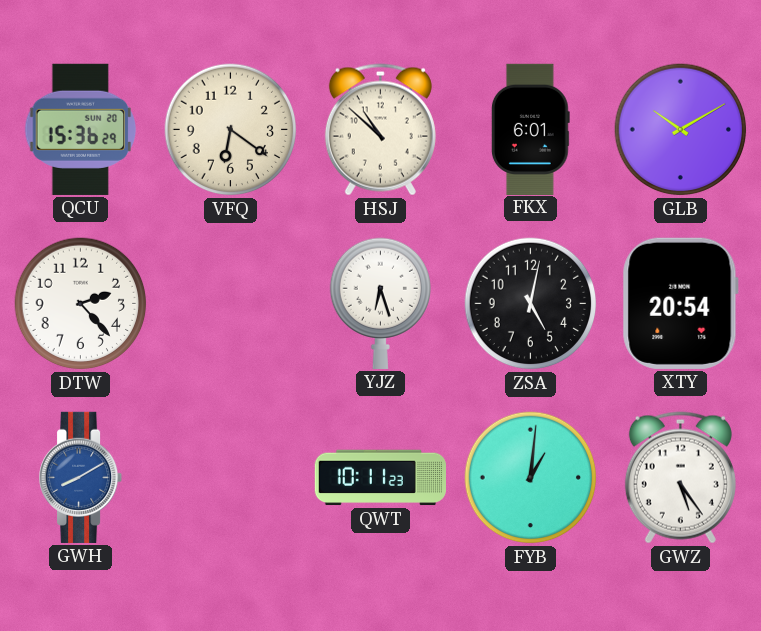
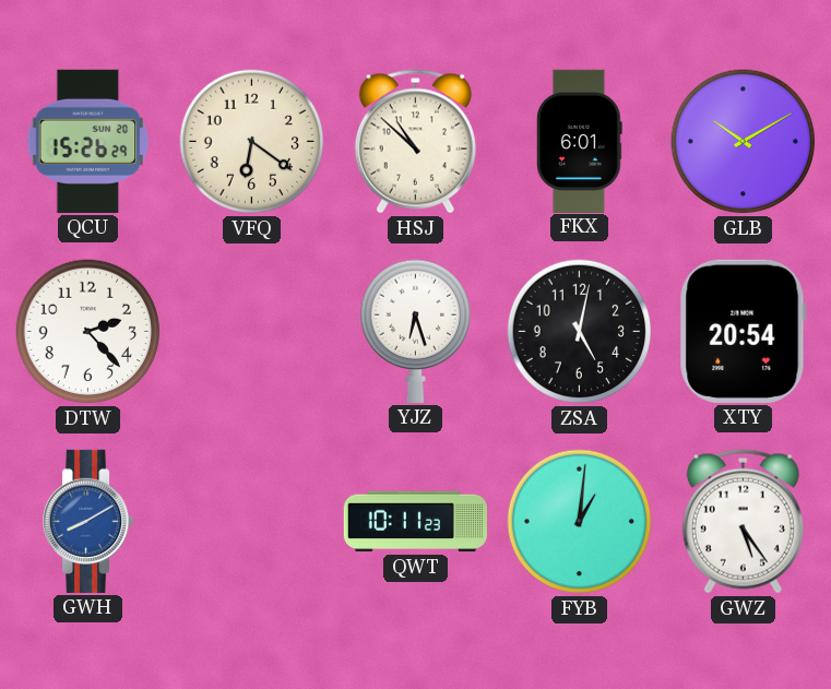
QCU: 15:36 -> 15:26 (88, 141)
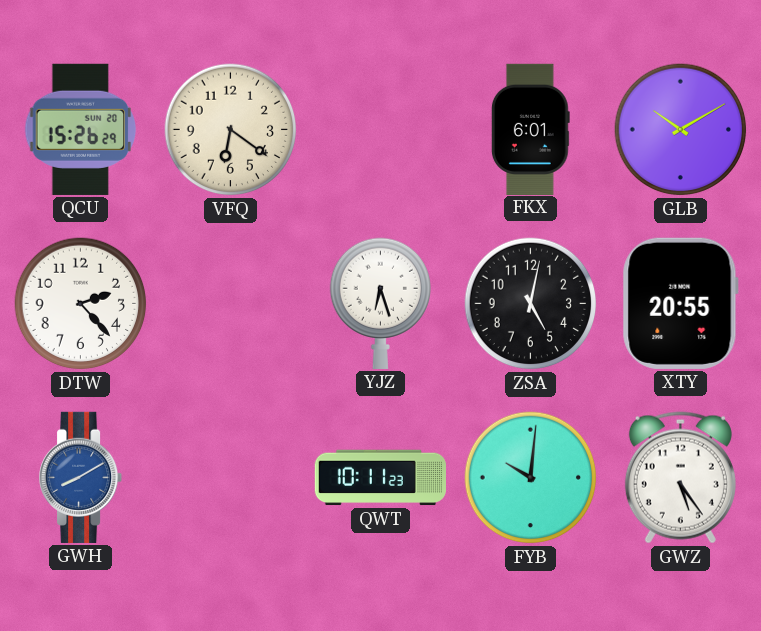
HSJ: 10:52 -> none (415, 142)
XTY: 20:54 -> 20:55 (680, 303)
FYB: 1:01 -> 10:01 (531, 478)
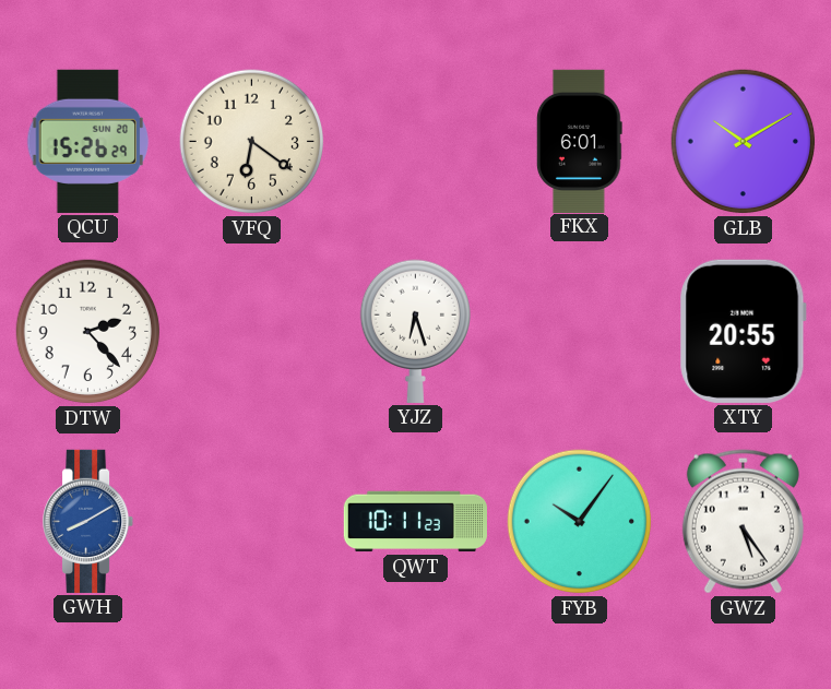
ZSA: 5:02 -> none (531, 304)
FYB: 10:01 -> 10:06 (580, 522)
